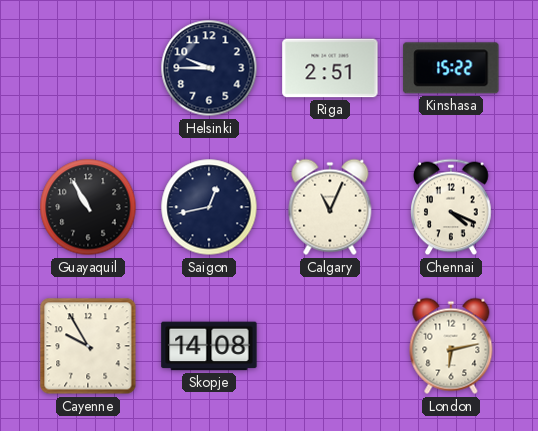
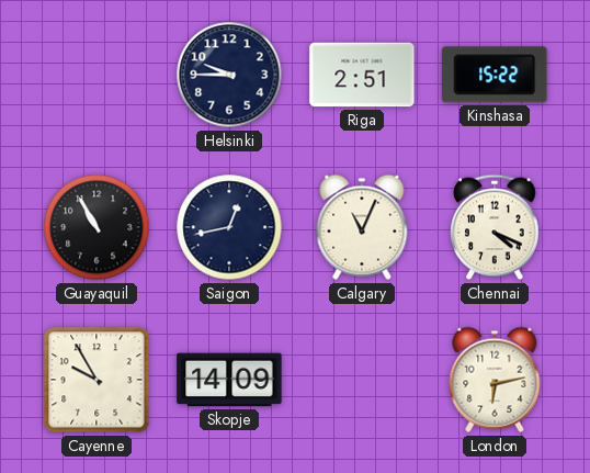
Skopje: 14:08 -> 14:09 (229, 380)
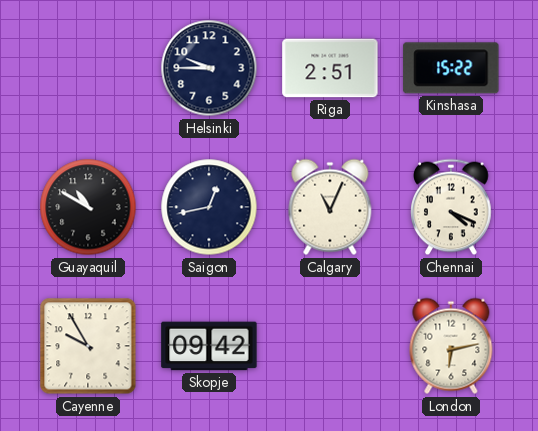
Guayaquil: 10:55 -> 10:50 (88, 207)
Skopje: 14:09 -> 09:42 (209, 346)
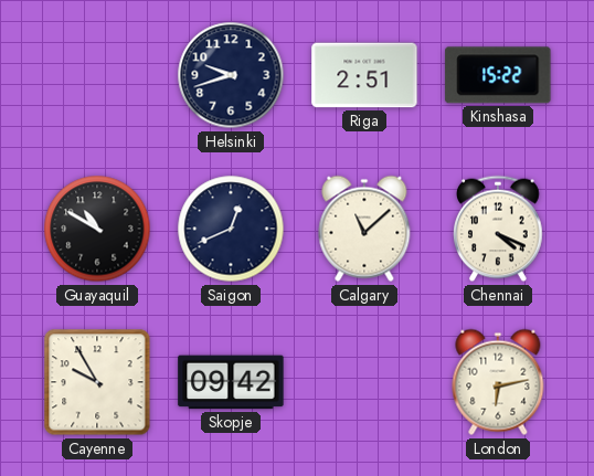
Helsinki: 9:45 -> 9:42 (231, 75)
Saigon: 12:43 -> 12:41 (231, 229)
Calgary: 11:04 -> 11:08 (364, 229)
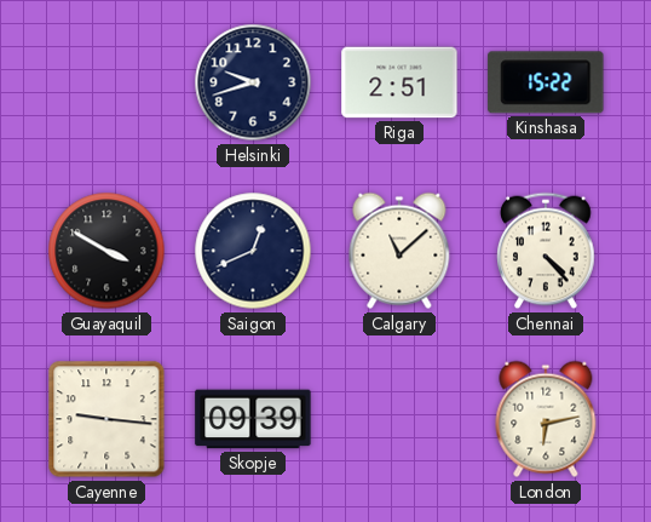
Guayaquil: 10:50 -> 3:50 (106, 251)
Chennai: 4:19 -> 4:23 (546, 251)
Cayenne: 9:55 -> 9:16 (106, 419)
Skopje: 09:42 -> 09:39 (253, 419)
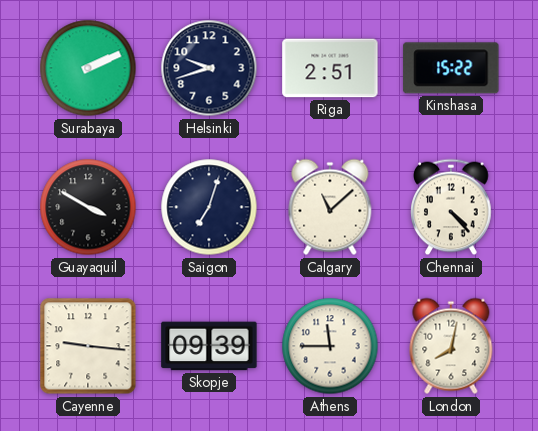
Surabaya: none -> 2:11 (88, 68)
Saigon: 12:41 -> 7:03 (209, 207)
Athens: none -> 11:45 (330, 346)
London: 6:13 -> 8:02 (451, 346)
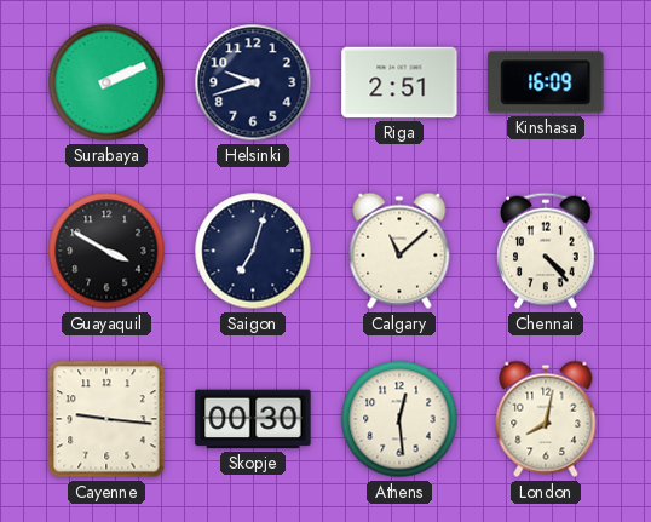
Kinshasa: 15:22 -> 16:09 (546, 82)
Skopje: 09:39 -> 00:30 (253, 419)
Athens: 11:45 -> 12:29 (399, 419)
